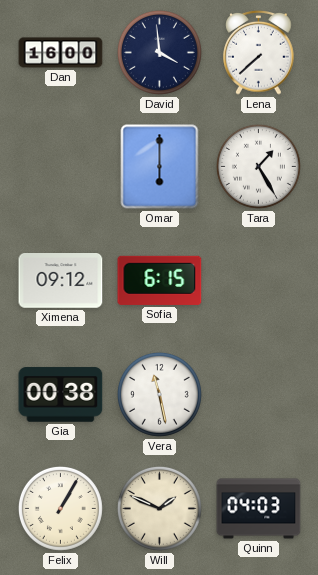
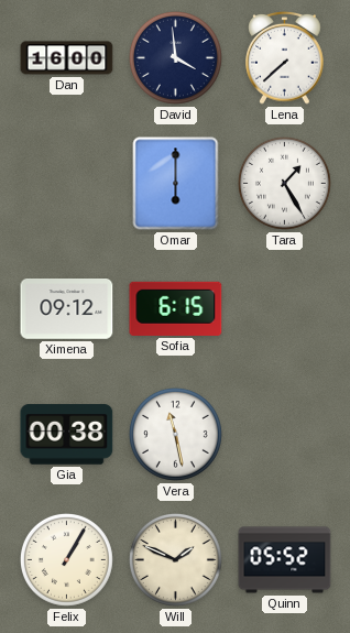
Quinn: 04:03 -> 05:52 (285, 560)
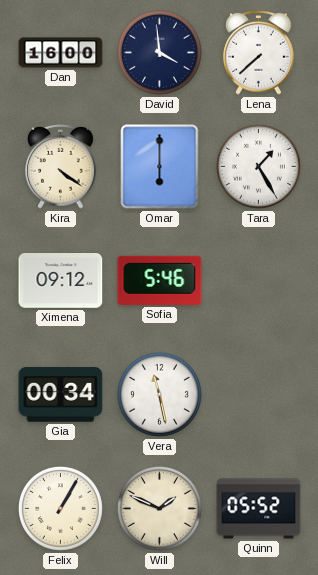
Kira: none -> 4:21 (61, 166)
Sofia: 6:15 -> 5:46 (160, 280)
Gia: 00:38 -> 00:34 (61, 395)
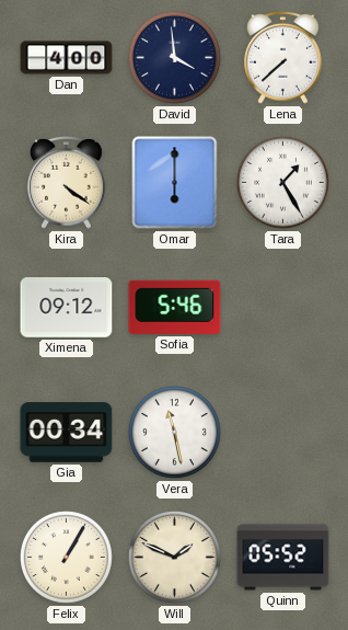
Dan: 16:00 -> 4:00 (67, 58)
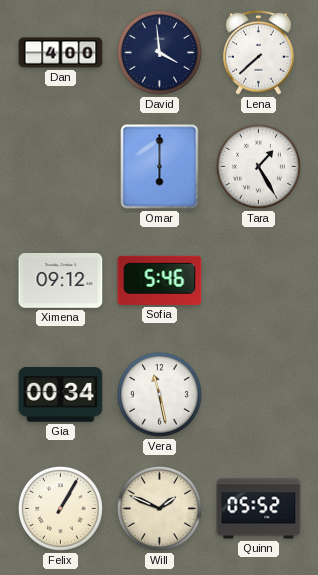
Kira: 4:21 -> none (67, 182)
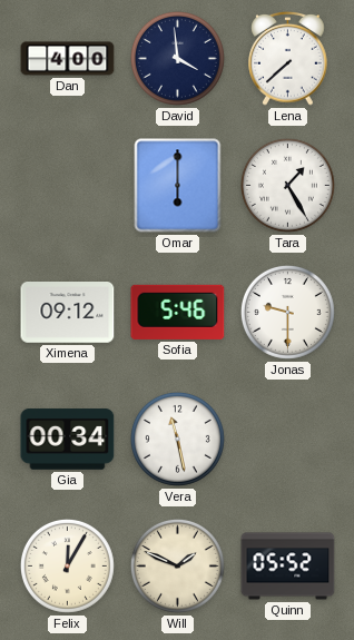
Jonas: none -> 9:30 (287, 312)
Felix: 1:05 -> 12:05 (67, 565)
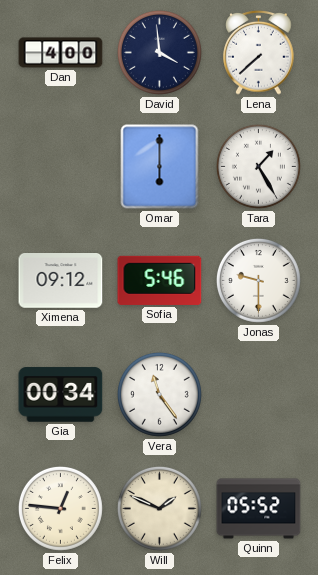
Vera: 11:28 -> 11:24 (159, 394)
Felix: 12:05 -> 12:46 (60, 508)
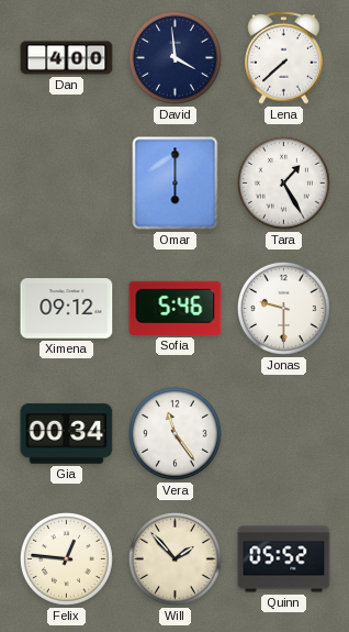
Will: 1:49 -> 1:53 (174, 558)
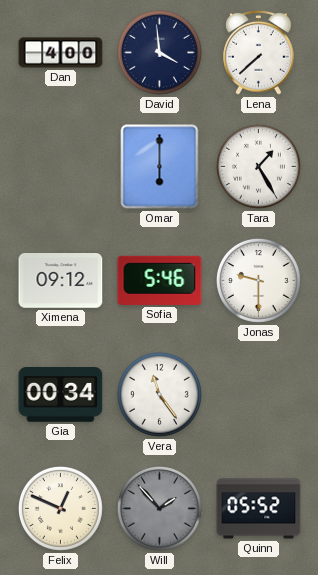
Felix: 12:46 -> 12:49 (60, 508)
Will dial: cream -> grey (159, 508)
